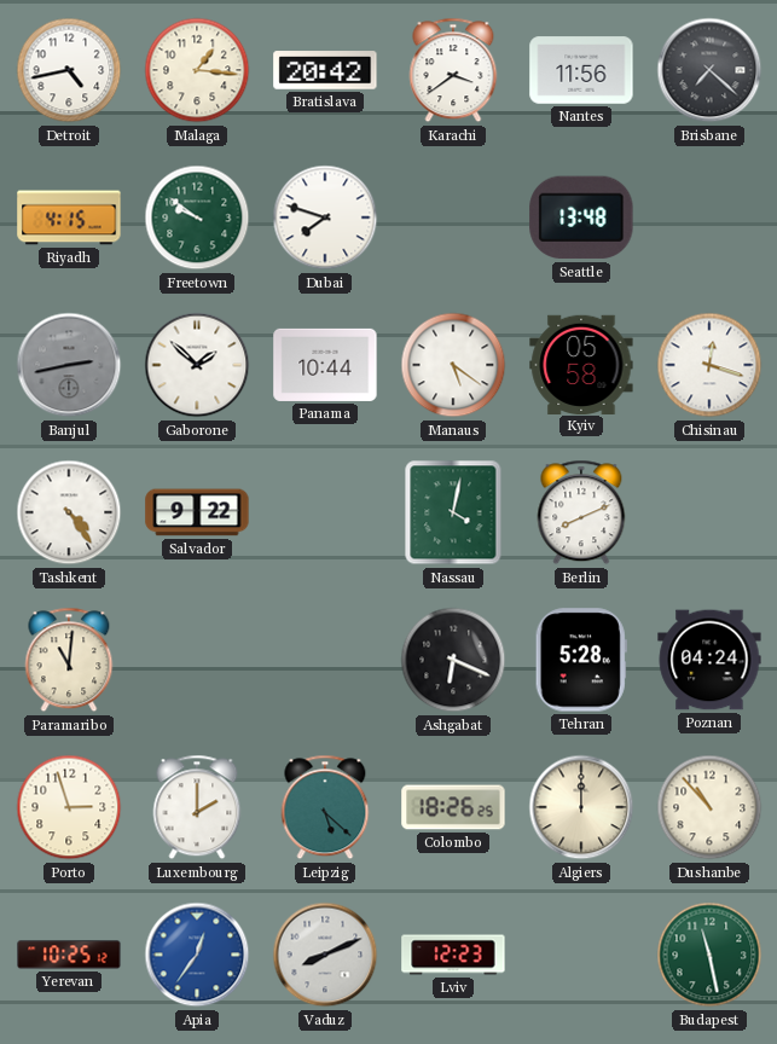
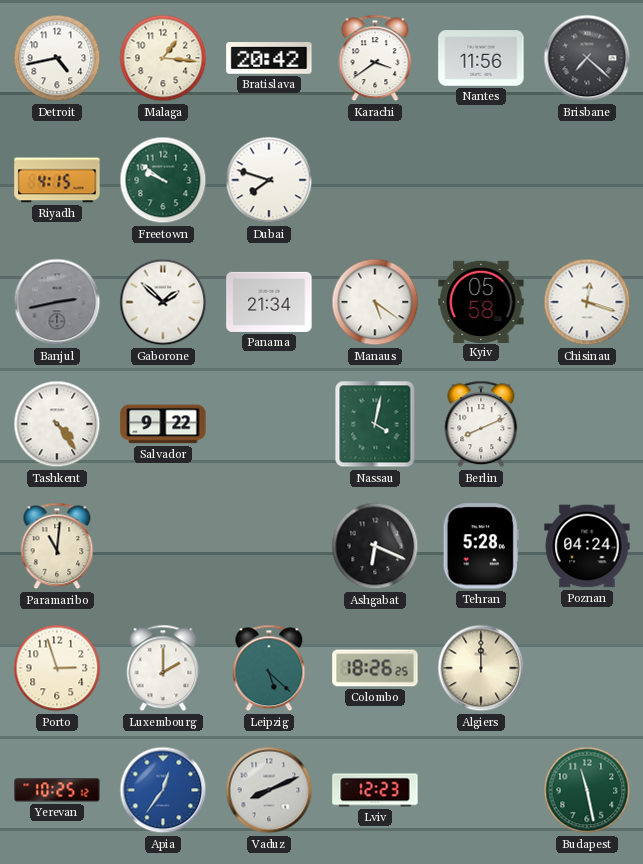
Seattle: 13:48 -> none (581, 217)
Panama: 10:44 -> 21:34 (269, 302)
Dushanbe: 10:53 -> none (709, 807)
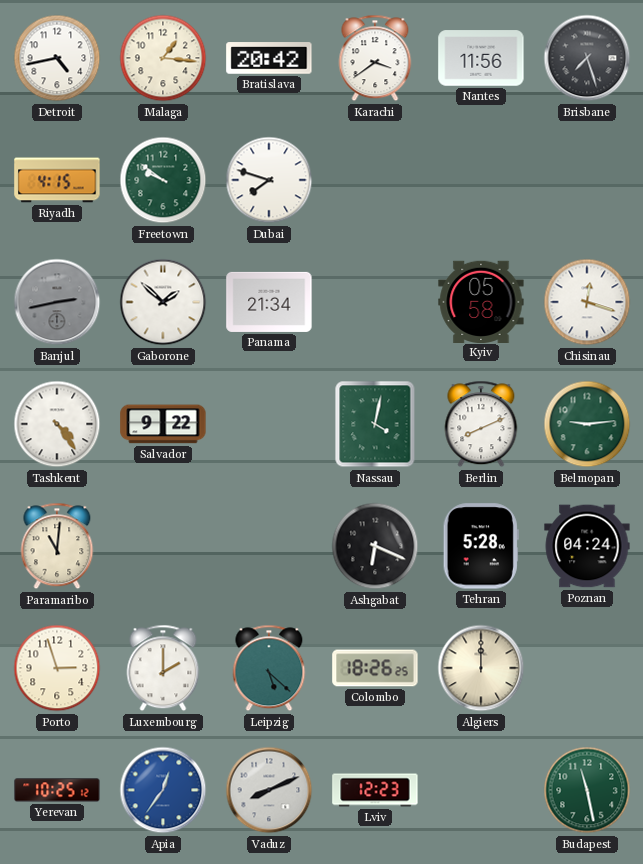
Brisbane: 7:22 -> 7:27 (587, 58)
Manaus: 5:21 -> none (375, 302)
Belmopan: none -> 9:14 (587, 424)
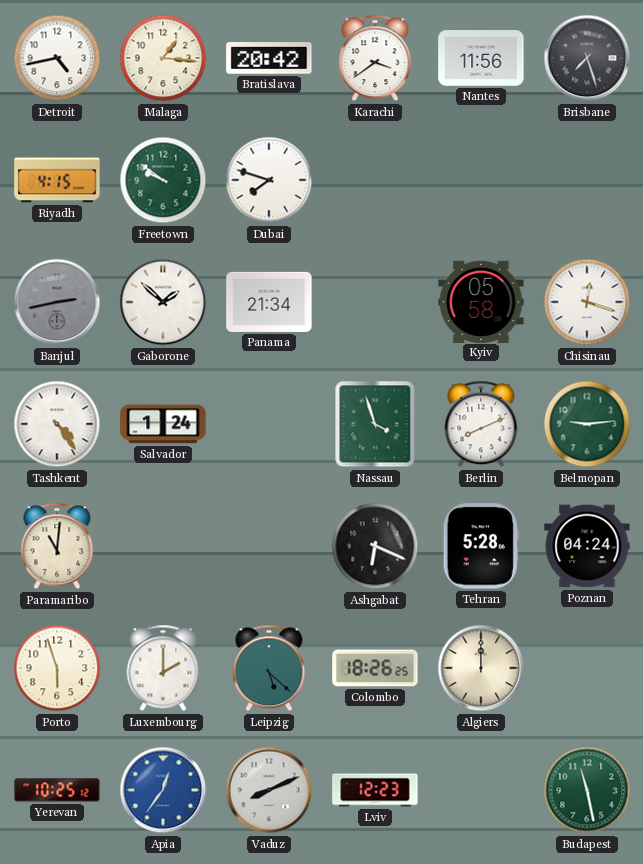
Salvador: 9:22 -> 1:24 (163, 424)
Nassau: 4:02 -> 3:57 (375, 424)
Porto: 2:57 -> 5:57 (57, 668)
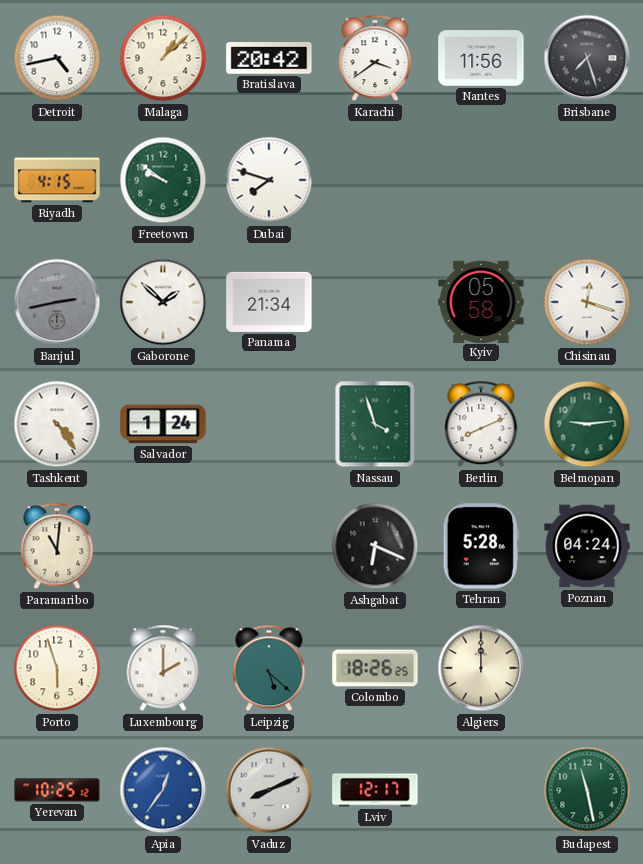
Malaga: 1:16 -> 1:08 (163, 58)
Lviv: 12:23 -> 12:17 (375, 790)
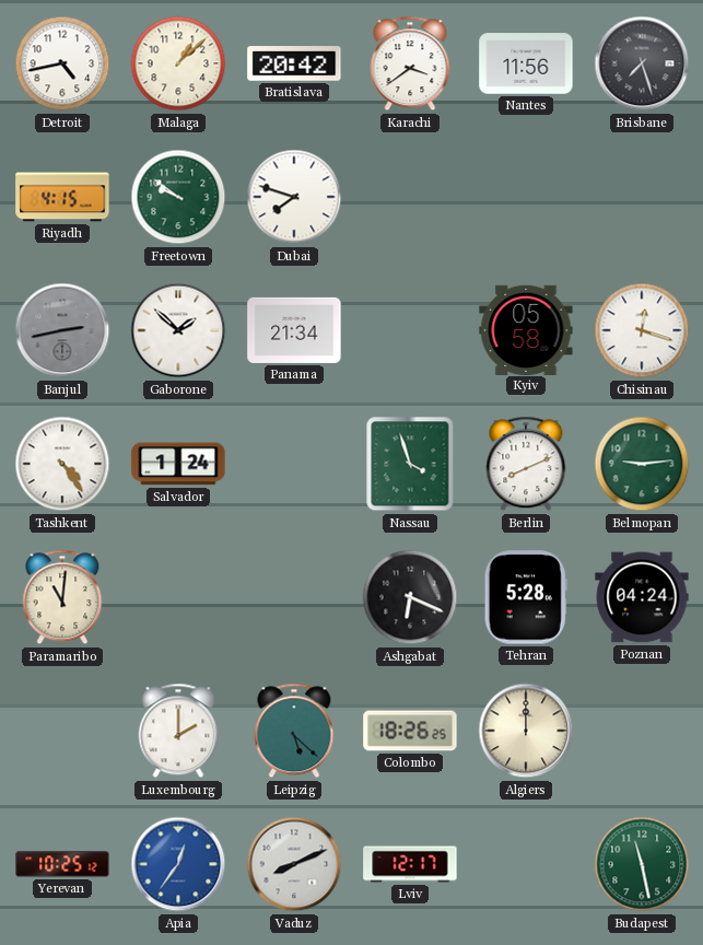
Porto: 5:57 -> none (57, 668)
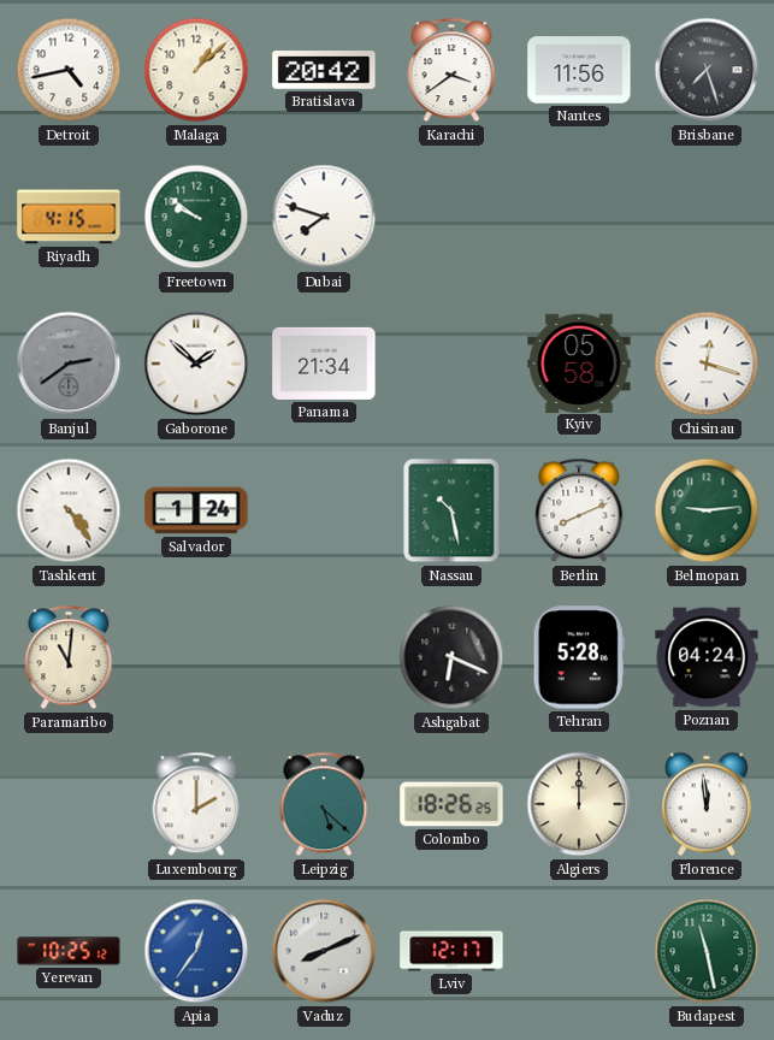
Banjul: 2:43 -> 2:39 (69, 364)
Nassau: 3:57 -> 10:28 (451, 510)
Florence: none -> 11:59 (707, 804)
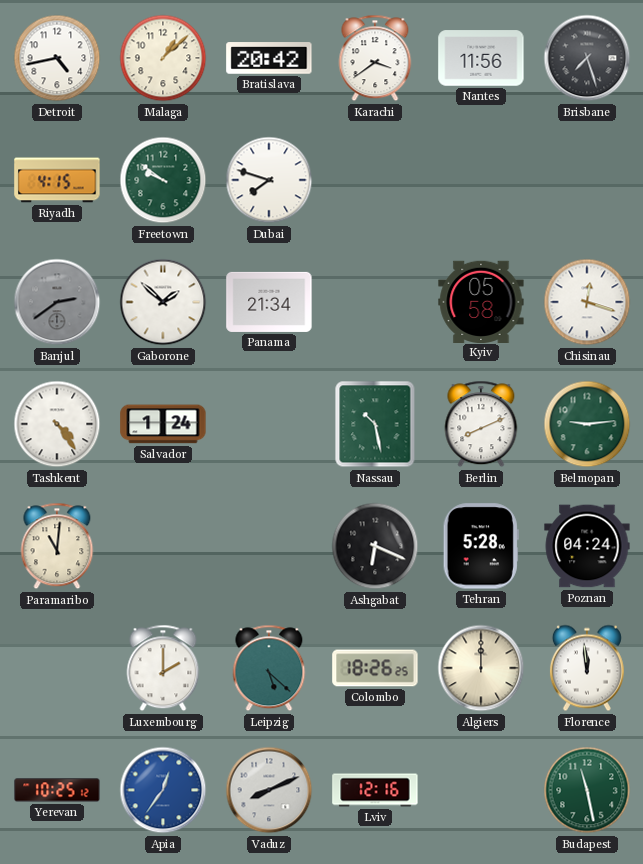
Lviv: 12:17 -> 12:16 (375, 790)
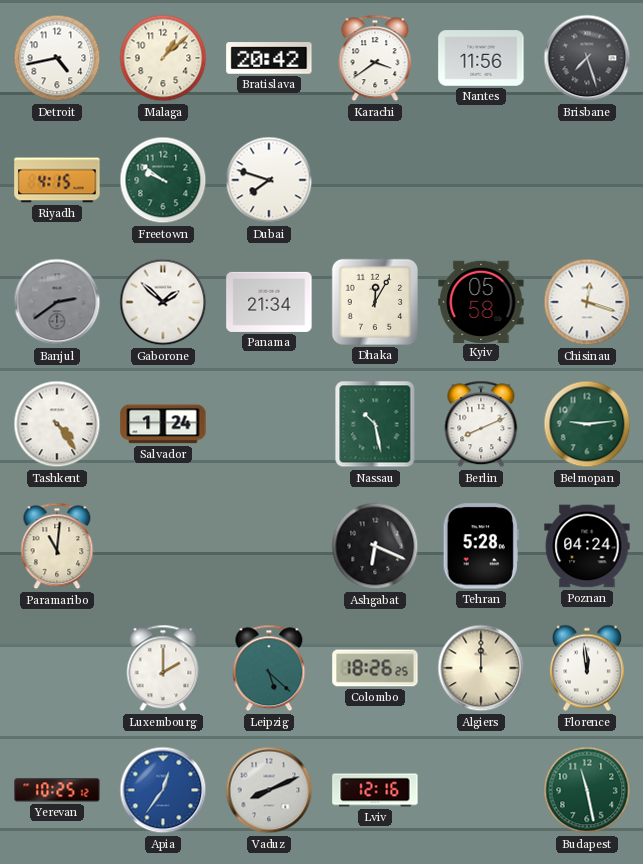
Dhaka: none -> 12:05 (375, 302)
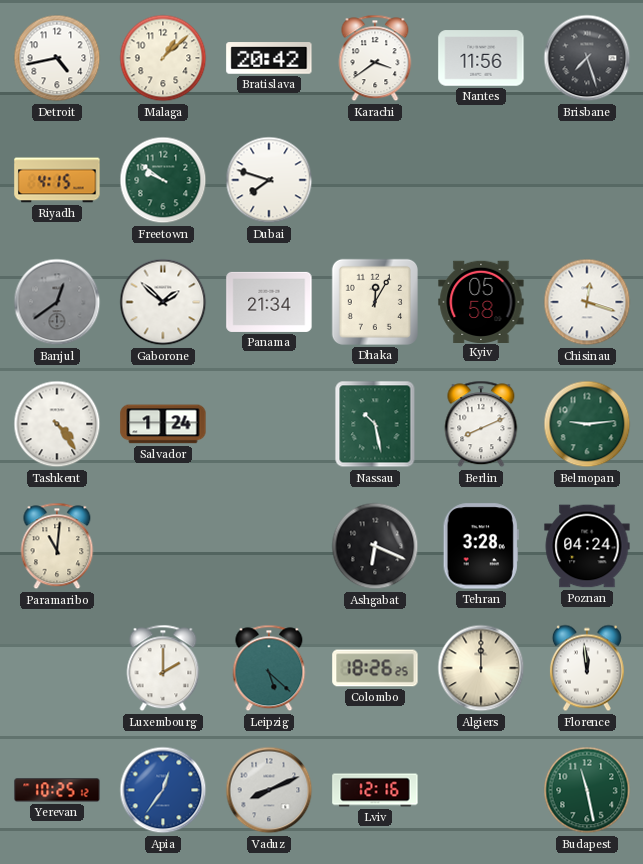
Banjul: 2:39 -> 12:39 (57, 302)
Tehran: 5:28 -> 3:28 (481, 546)
